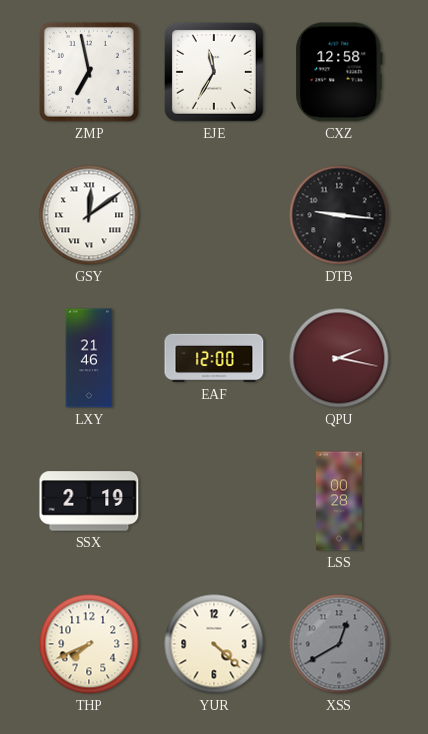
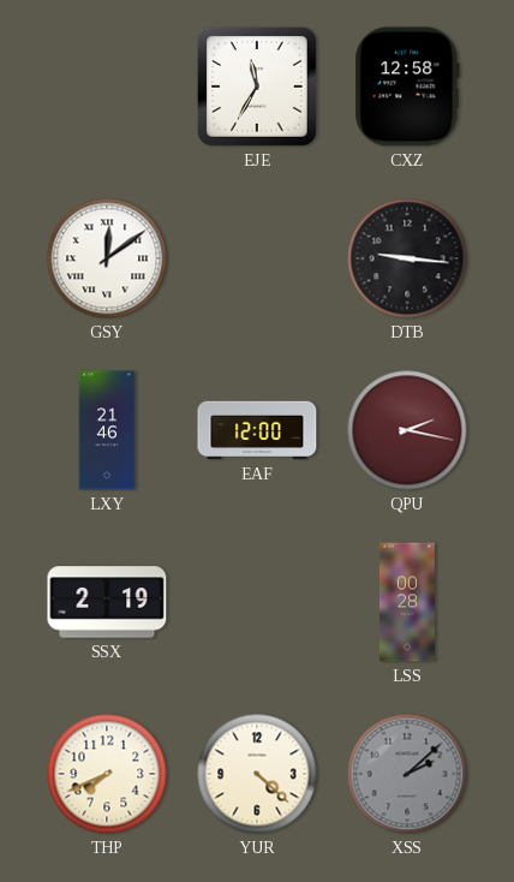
ZMP: 6:58 -> none (89, 72)
XSS: 12:40 -> 2:08 (407, 774)
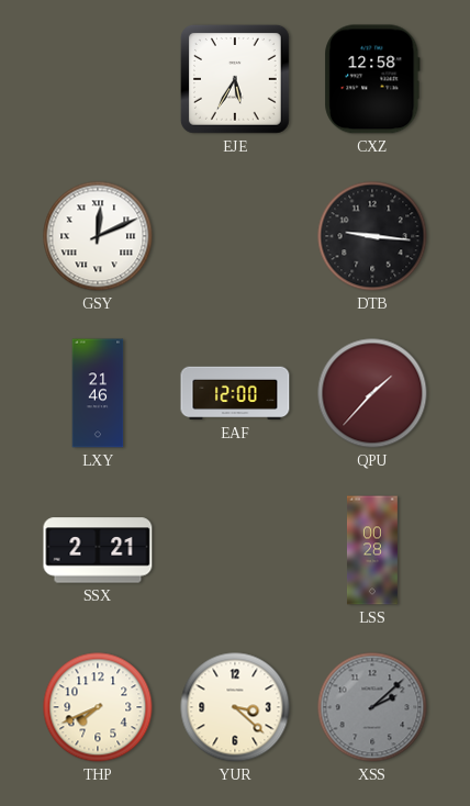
EJE: 11:35 -> 5:35 (235, 79)
GSY: 12:09 -> 12:11 (98, 236)
QPU: 2:17 -> 1:37 (372, 393)
SSX: 2:19 -> 2:21 (98, 550)
YUR: 4:22 -> 3:22 (235, 707)
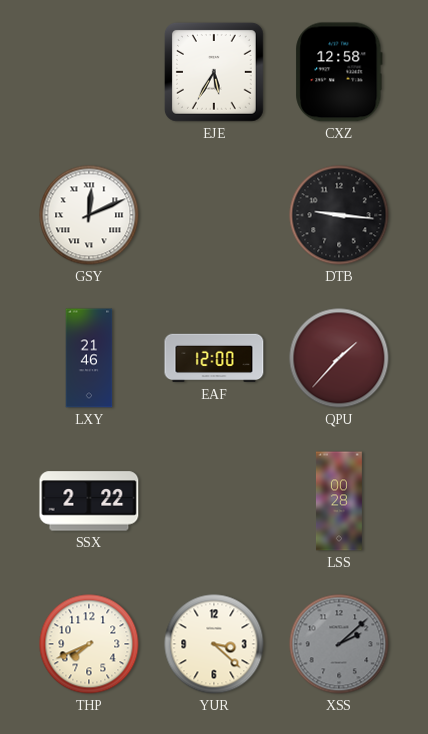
SSX: 2:21 -> 2:22 (89, 501)
